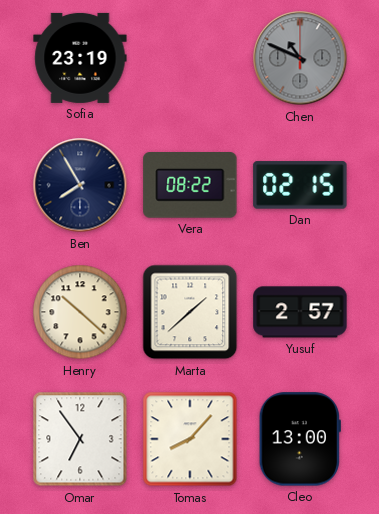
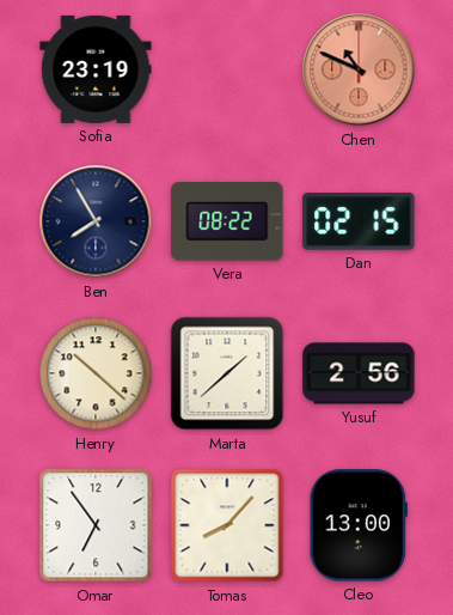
Chen dial: grey -> salmon (359, 69)
Yusuf: 2:57 -> 2:56 (359, 373)
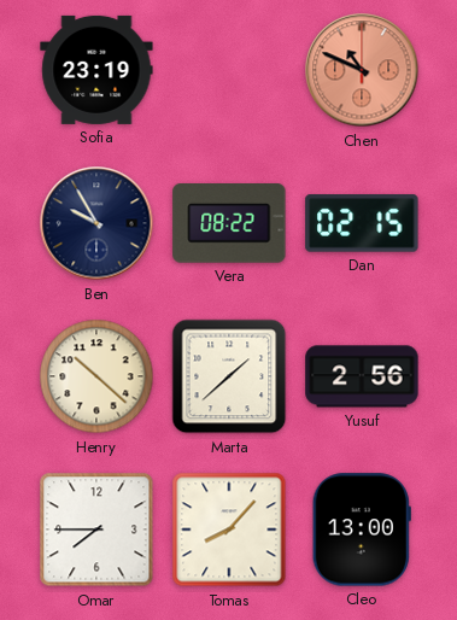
Ben: 7:55 -> 9:55 (96, 223)
Omar: 6:54 -> 7:45 (96, 530)
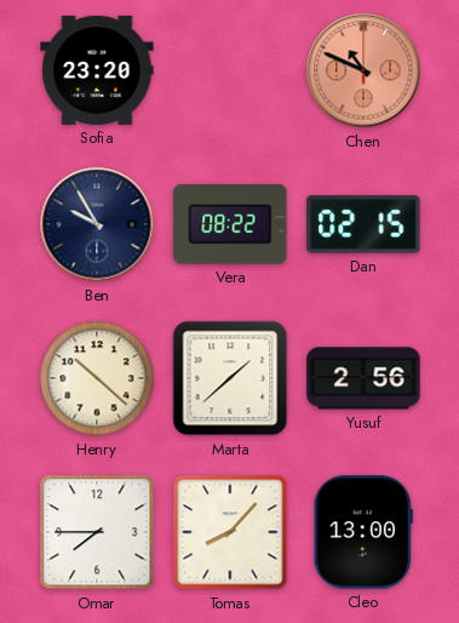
Sofia: 23:19 -> 23:20 (97, 70)
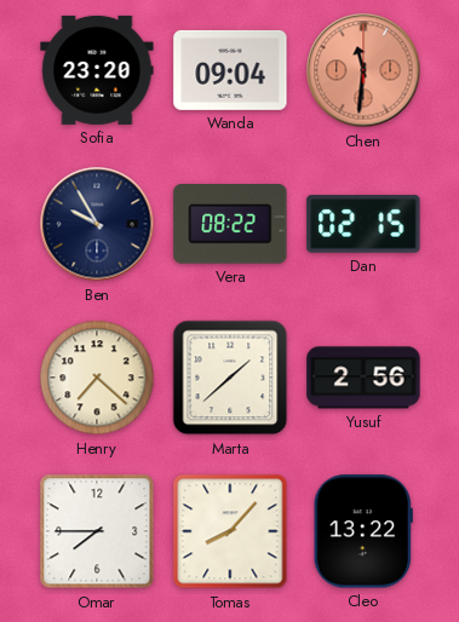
Wanda: none -> 09:04 (230, 70)
Chen: 10:49 -> 11:31 (363, 70)
Henry: 10:22 -> 7:22 (97, 378)
Cleo: 13:00 -> 13:22 (363, 531)
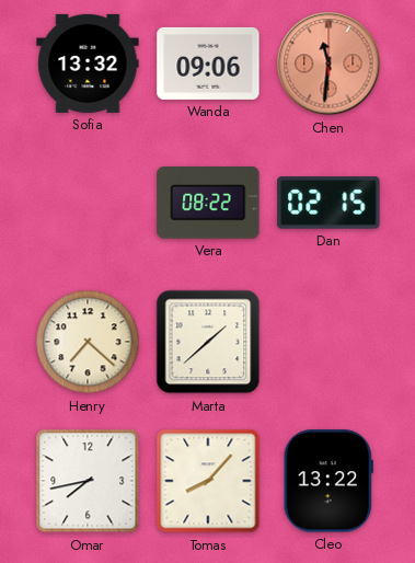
Sofia: 23:20 -> 13:32 (88, 64)
Wanda: 09:04 -> 09:06 (208, 64)
Ben: 9:55 -> none (97, 224)
Yusuf: 2:56 -> none (363, 378)
Omar: 7:45 -> 7:43 (88, 481)
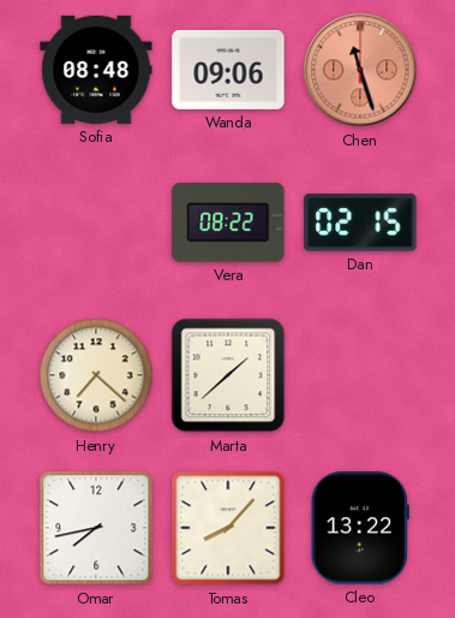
Sofia: 13:32 -> 08:48 (96, 70)
Chen: 11:31 -> 11:27 (360, 70)
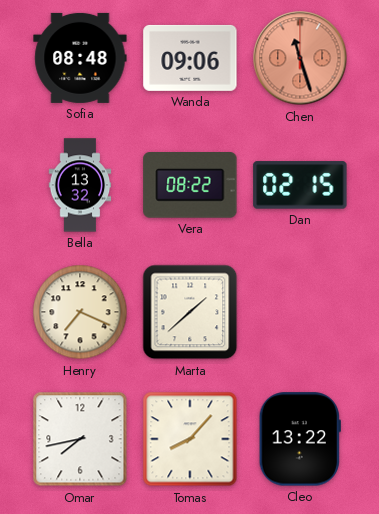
Bella: none -> 13:32 (80, 185)
Henry: 7:22 -> 7:19 (80, 312)
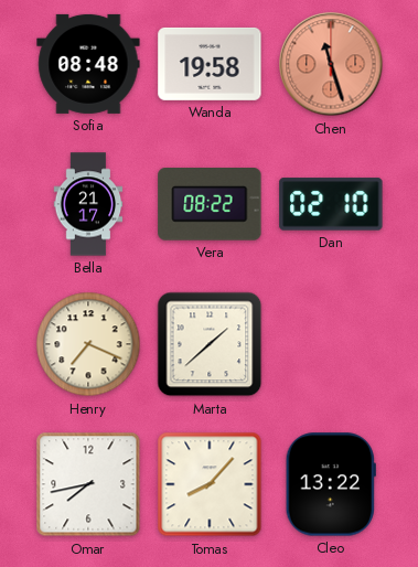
Wanda: 09:06 -> 19:58 (210, 64)
Bella: 13:32 -> 21:17 (88, 204)
Dan: 02:15 -> 02:10 (331, 204)
